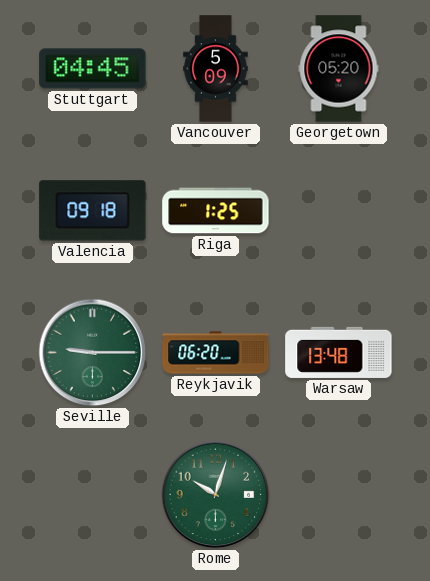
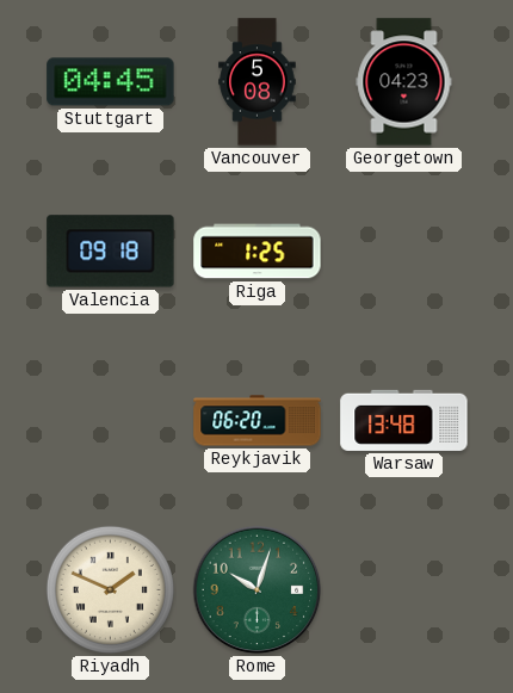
Vancouver: 5:09 -> 5:08 (258, 82)
Georgetown: 05:20 -> 04:23 (404, 82)
Seville: 9:15 -> none (93, 353)
Riyadh: none -> 1:49 (110, 589)
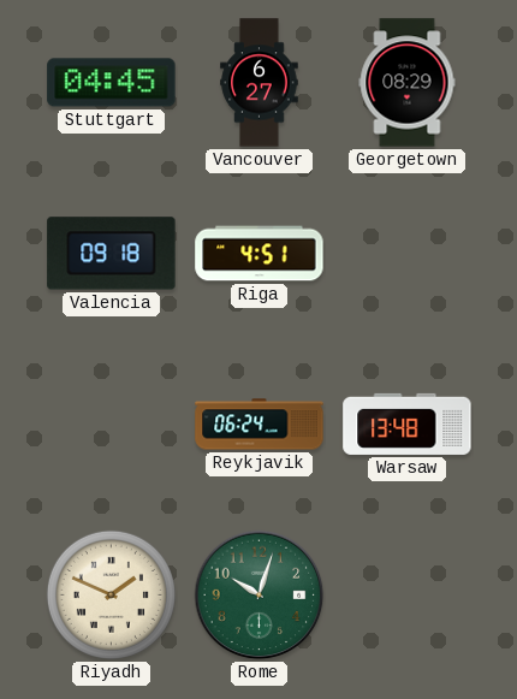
Vancouver: 5:08 -> 6:27 (260, 83)
Georgetown: 04:23 -> 08:29 (408, 83)
Riga: 1:25 -> 4:51 (260, 254)
Reykjavik: 06:20 -> 06:24 (260, 425)
